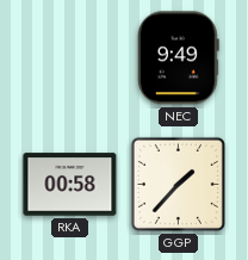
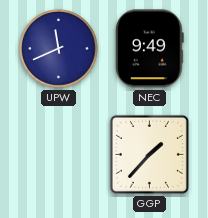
UPW: none -> 11:41 (59, 49)
RKA: 00:58 -> none (70, 185)
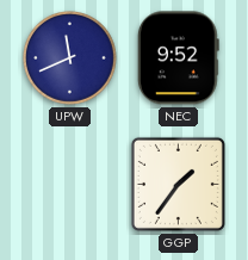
NEC: 9:49 -> 9:52 (178, 58)
GGP: 1:37 -> 1:36 (178, 184)
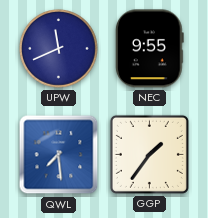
NEC: 9:52 -> 9:55 (149, 49)
QWL: none -> 7:29 (59, 155)
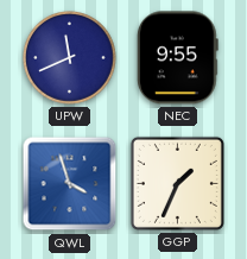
QWL: 7:29 -> 3:57 (70, 184)
GGP: 1:36 -> 1:34 (177, 183)
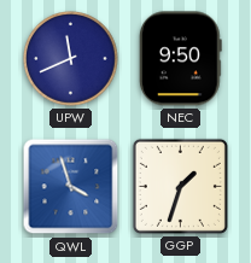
NEC: 9:55 -> 9:50 (180, 59)
GGP: 1:34 -> 1:33 (180, 186)
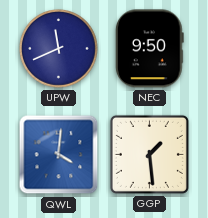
QWL: 3:57 -> 4:01 (59, 155)
GGP: 1:33 -> 1:29 (149, 154)
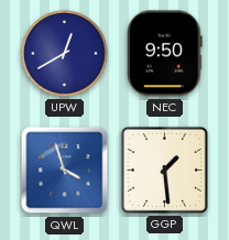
UPW: 11:41 -> 12:40 (65, 54)
QWL: 4:01 -> 3:57 (65, 171)
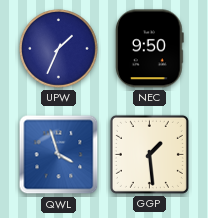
UPW: 12:40 -> 1:34 (59, 49)
